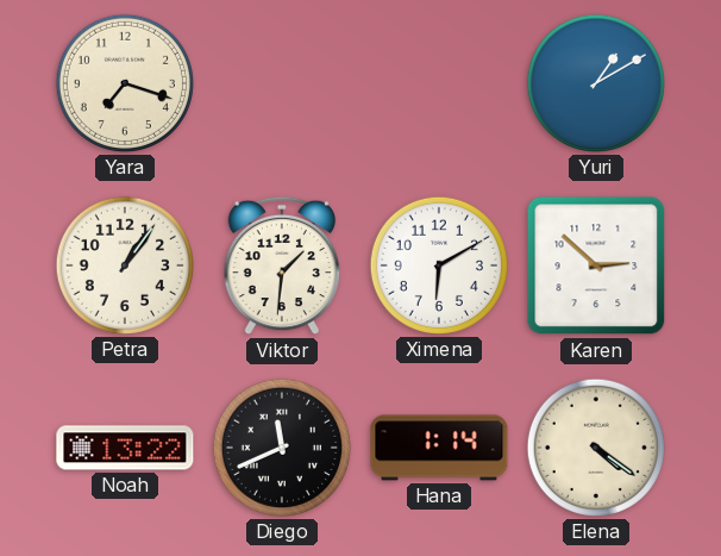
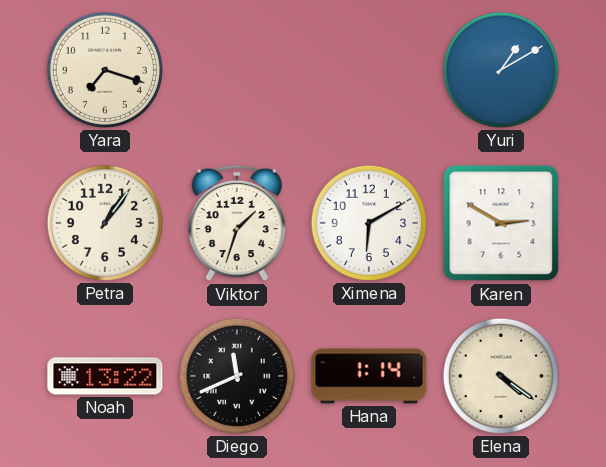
Viktor: 1:31 -> 1:33 (237, 223)
Karen: 2:52 -> 2:50 (501, 223)
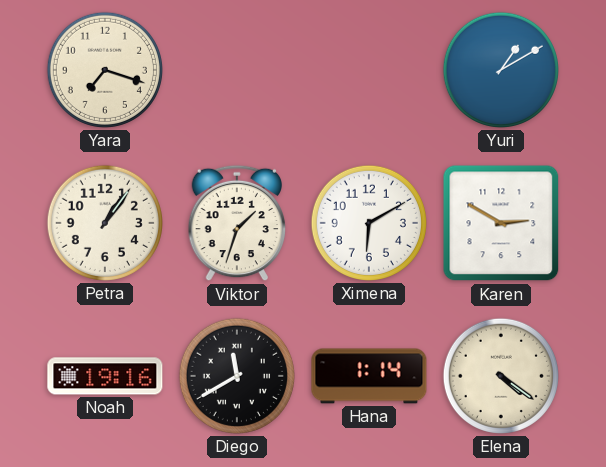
Noah: 13:22 -> 19:16 (105, 376)
Diego: 11:41 -> 11:40 (237, 376)
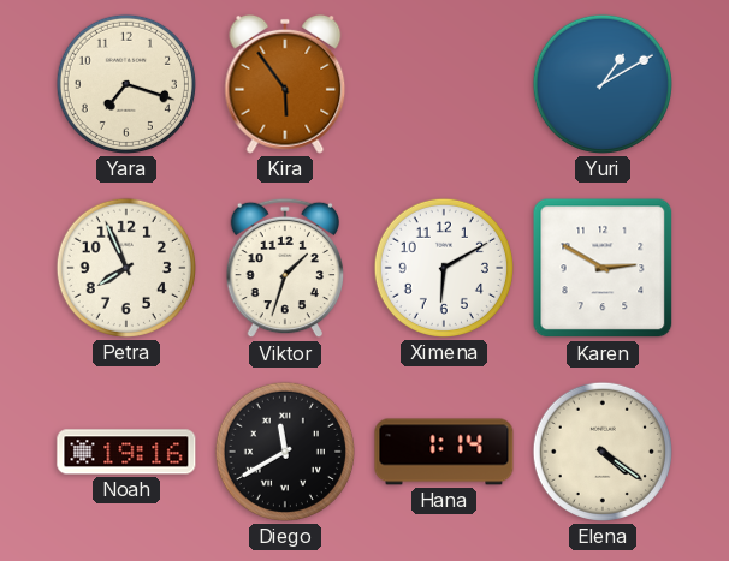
Kira: none -> 5:54 (285, 84)
Petra: 1:06 -> 7:56 (126, 268)
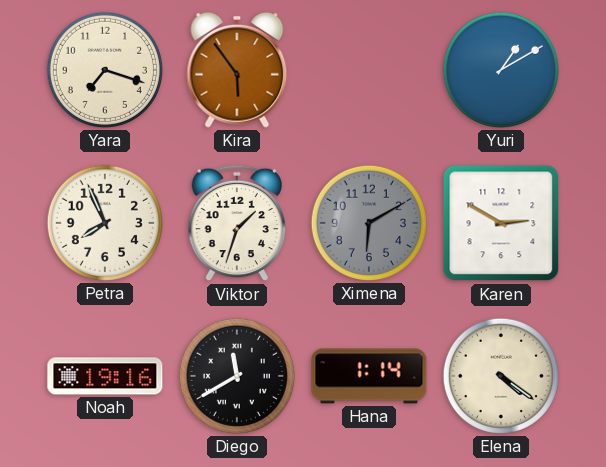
Ximena dial: white -> grey (369, 223)
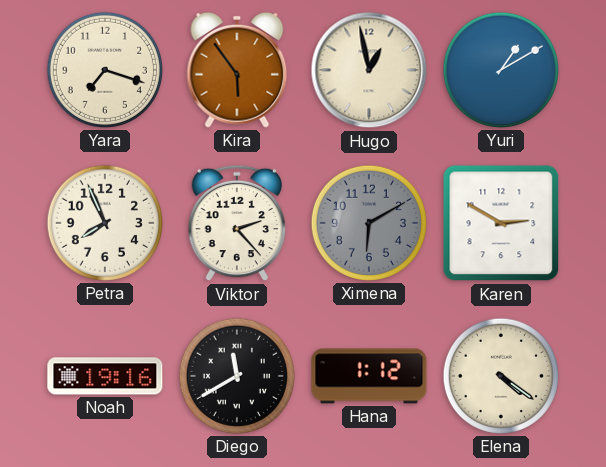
Hugo: none -> 12:58 (369, 70)
Viktor: 1:33 -> 2:23 (237, 223)
Hana: 1:14 -> 1:12 (369, 376)
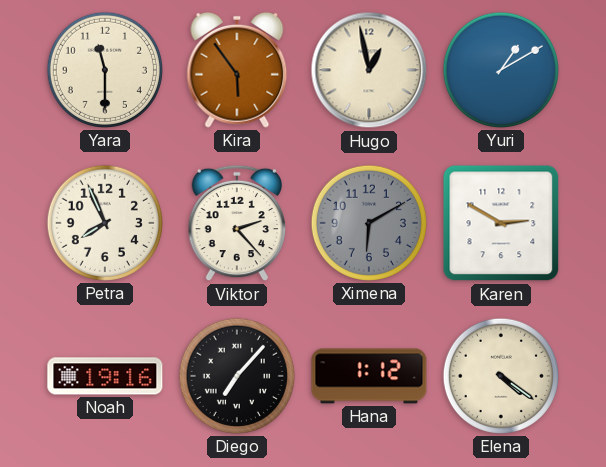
Yara: 7:18 -> 11:30 (105, 70)
Diego: 11:40 -> 7:07 (237, 376)
